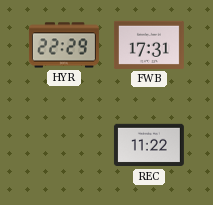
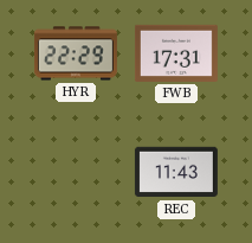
REC: 11:22 -> 11:43 (176, 172)
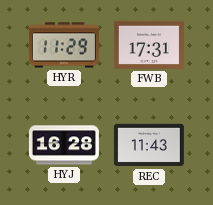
HYR: 22:29 -> 11:29 (64, 45)
HYJ: none -> 16:28 (64, 145)
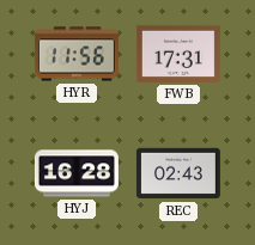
HYR: 11:29 -> 11:56 (77, 54)
REC: 11:43 -> 02:43 (178, 173)
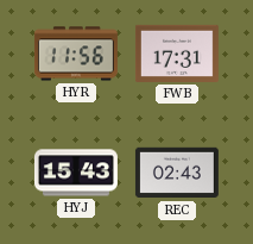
HYJ: 16:28 -> 15:43 (76, 173)
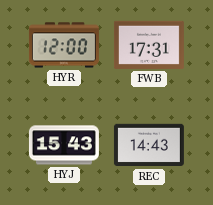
HYR: 11:56 -> 12:00 (64, 45)
REC: 02:43 -> 14:43 (149, 145)
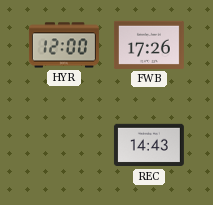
FWB: 17:31 -> 17:26 (149, 45)
HYJ: 15:43 -> none (64, 145)
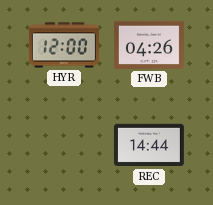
FWB: 17:26 -> 04:26 (149, 45)
REC: 14:43 -> 14:44 (149, 145)
